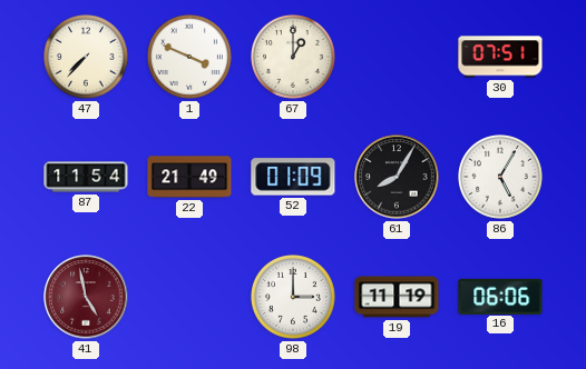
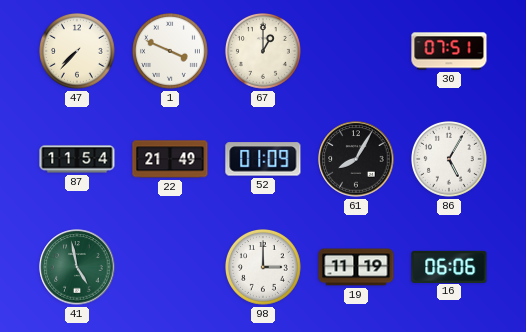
41 dial: burgundy -> green (77, 267)
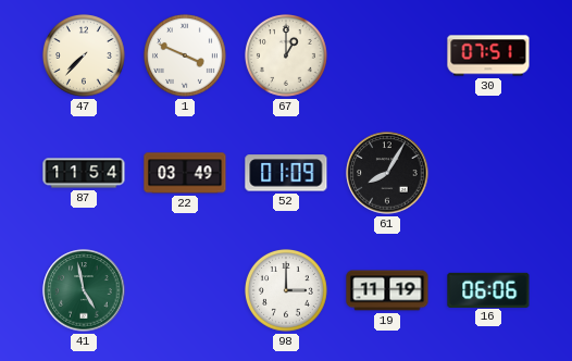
22: 21:49 -> 03:49 (185, 173)
86: 5:05 -> none (450, 160)
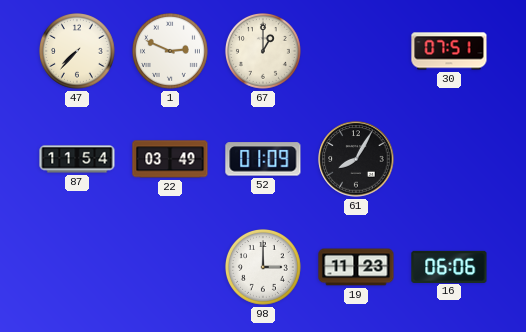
1: 3:49 -> 2:49 (171, 52)
41: 4:58 -> none (84, 290)
19: 11:19 -> 11:23 (356, 267)
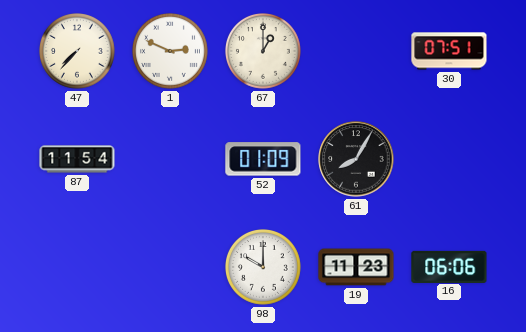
22: 03:49 -> none (170, 159)
98: 3:00 -> 10:00 (264, 268)
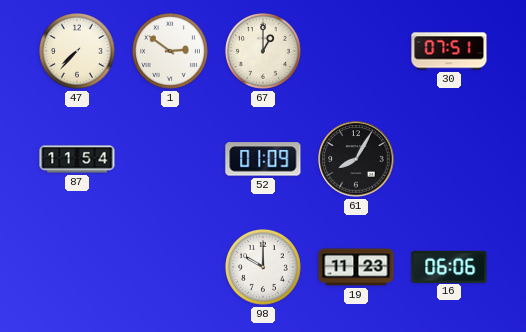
1: 2:49 -> 2:51 (171, 52)
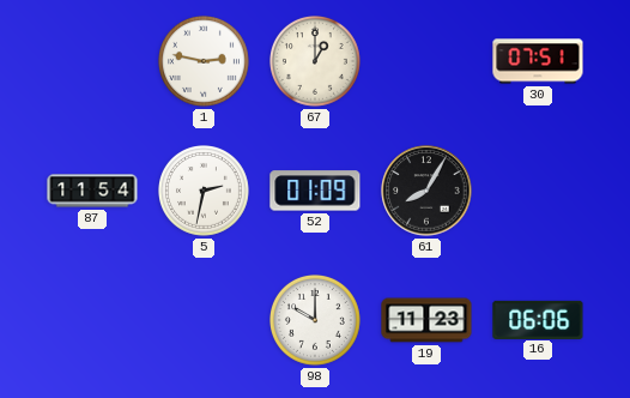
47: 7:37 -> none (78, 52)
1: 2:51 -> 2:47 (205, 62)
5: none -> 2:32 (205, 192)
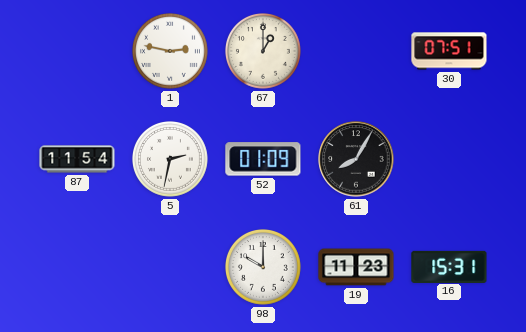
16: 06:06 -> 15:31 (449, 266)
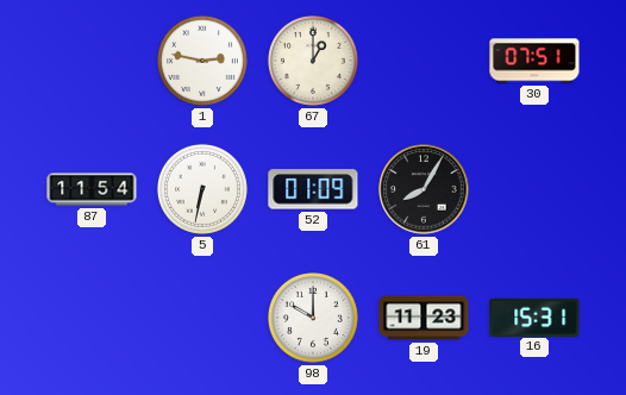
5: 2:32 -> 6:32 (204, 190)
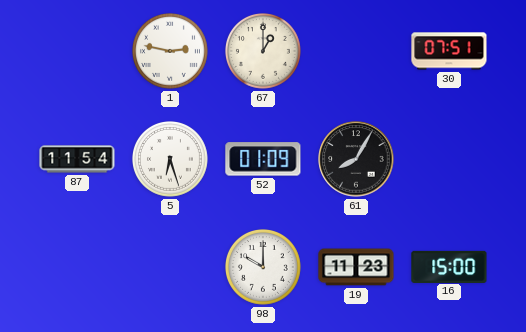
5: 6:32 -> 6:27 (171, 160)
16: 15:31 -> 15:00 (449, 266)
